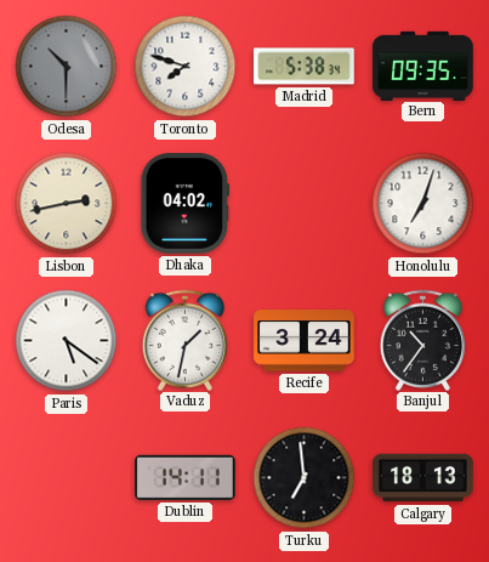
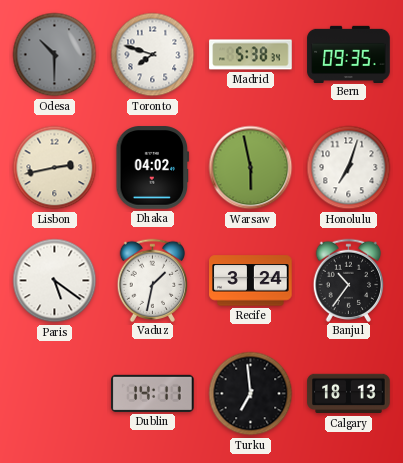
Warsaw: none -> 5:58 (251, 168)
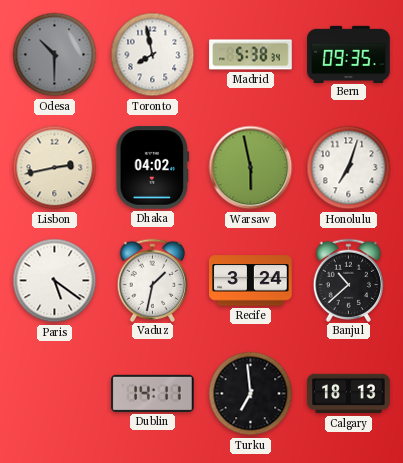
Toronto: 7:48 -> 7:58 (153, 55)
Banjul: 10:36 -> 10:38 (349, 280)
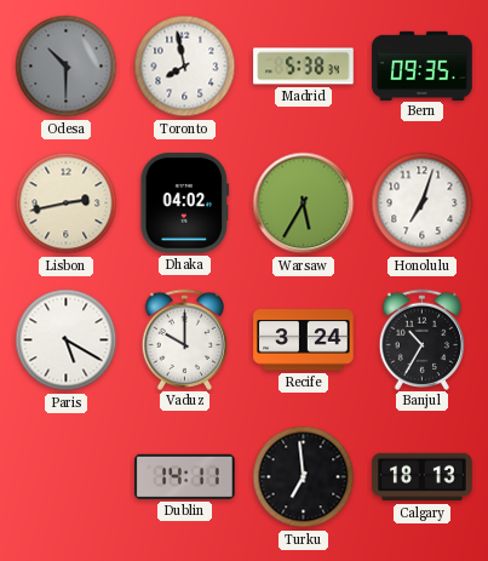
Warsaw: 5:58 -> 5:35 (304, 204)
Paris: 5:21 -> 5:20 (67, 340)
Vaduz: 1:32 -> 10:00 (185, 339)
Banjul: 10:38 -> 10:35 (423, 339)
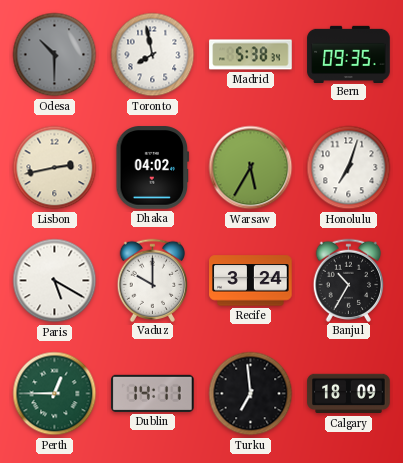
Perth: none -> 12:45 (55, 394)
Calgary: 18:13 -> 18:09 (349, 394)
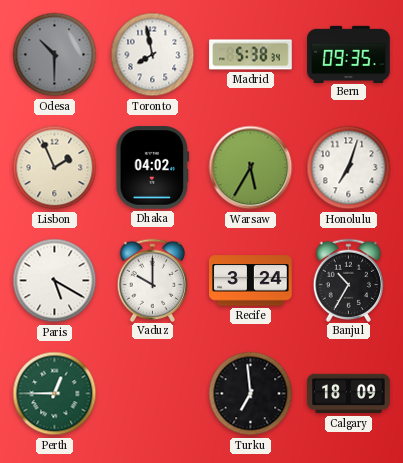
Lisbon: 2:43 -> 1:56 (55, 168)
Dublin: 14:11 -> none (153, 393)
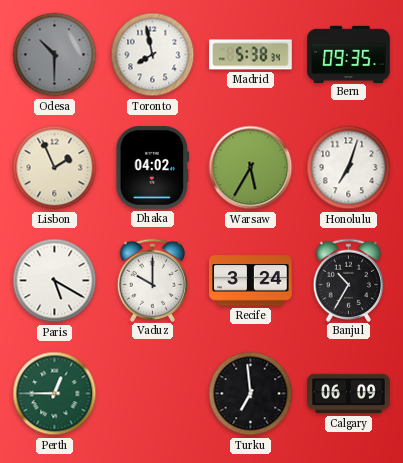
Calgary: 18:09 -> 06:09 (349, 394)
